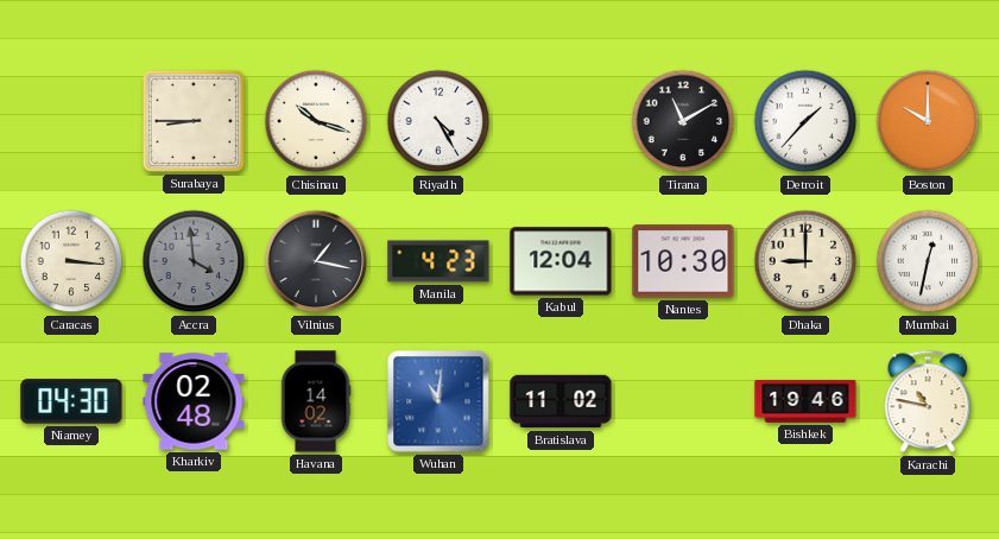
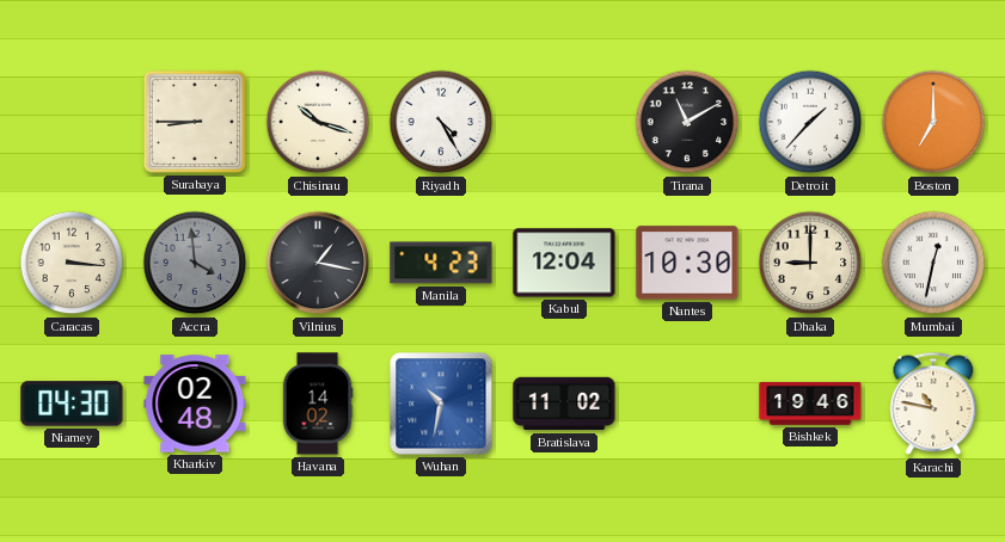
Boston: 10:00 -> 7:00 (933, 122)
Wuhan: 11:01 -> 10:32 (441, 404)
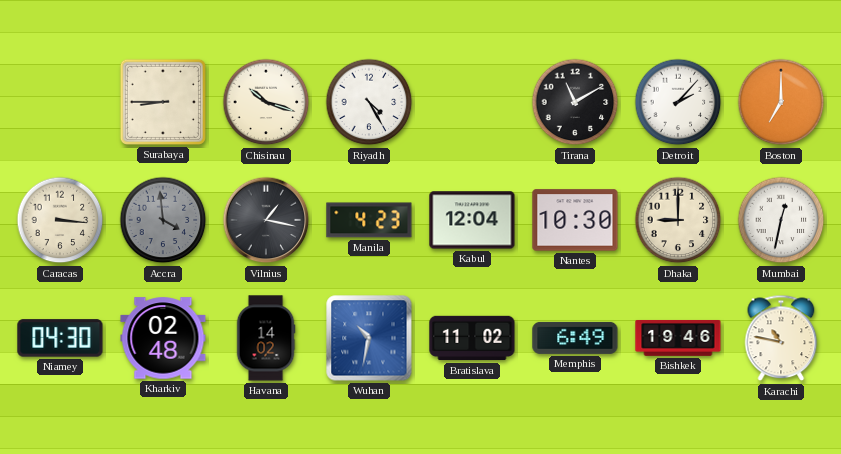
Detroit: 1:37 -> 2:07 (678, 102)
Memphis: none -> 6:49 (575, 338)
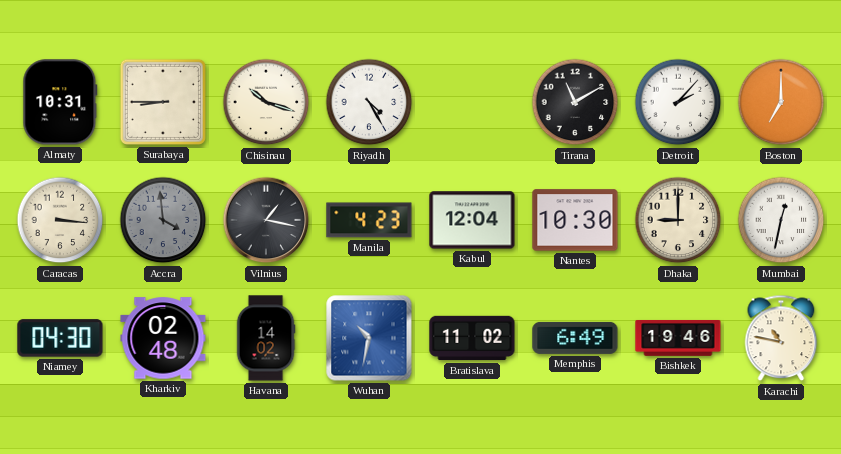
Almaty: none -> 10:31 (60, 102)
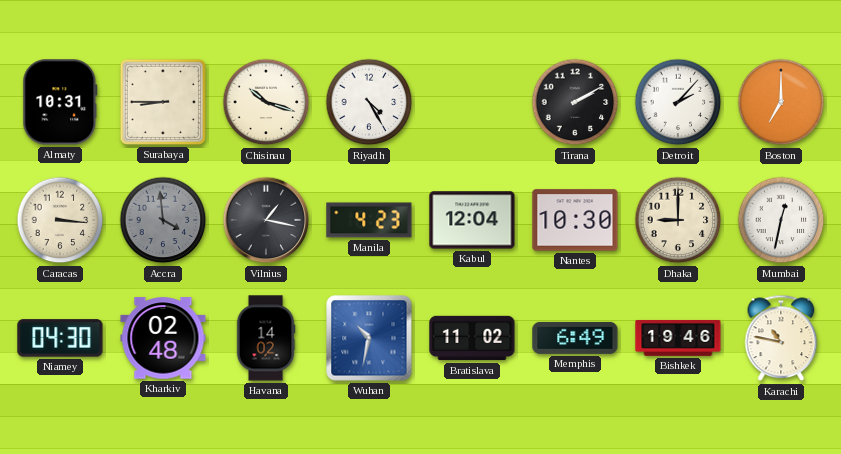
Tirana: 11:10 -> 2:10 (575, 102)
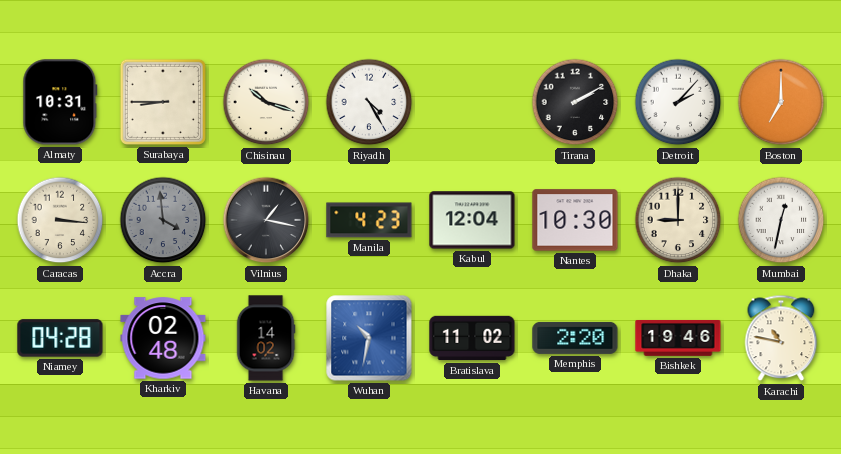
Niamey: 04:30 -> 04:28 (60, 338)
Memphis: 6:49 -> 2:20 (575, 338)
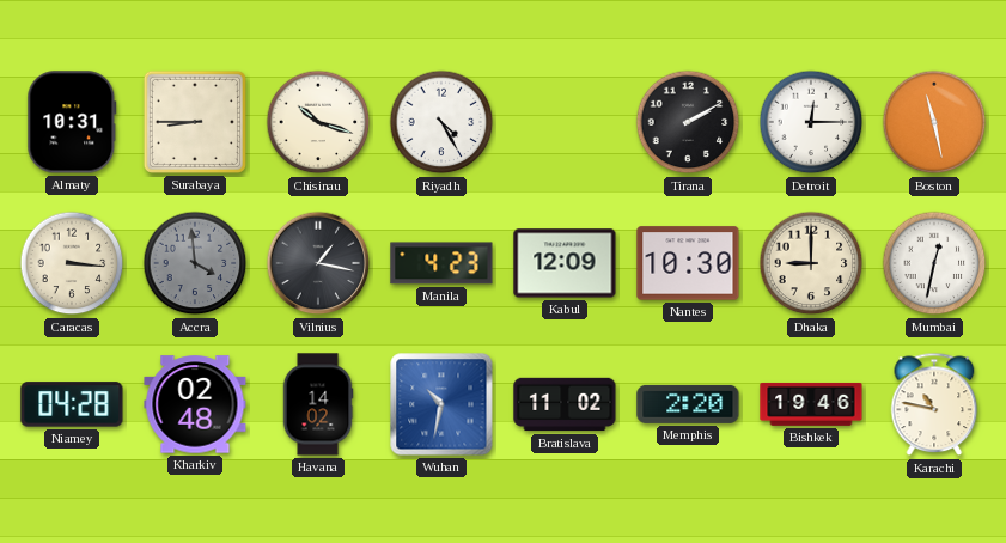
Detroit: 2:07 -> 12:15 (811, 122)
Boston: 7:00 -> 11:28 (934, 122)
Kabul: 12:04 -> 12:09 (565, 263)
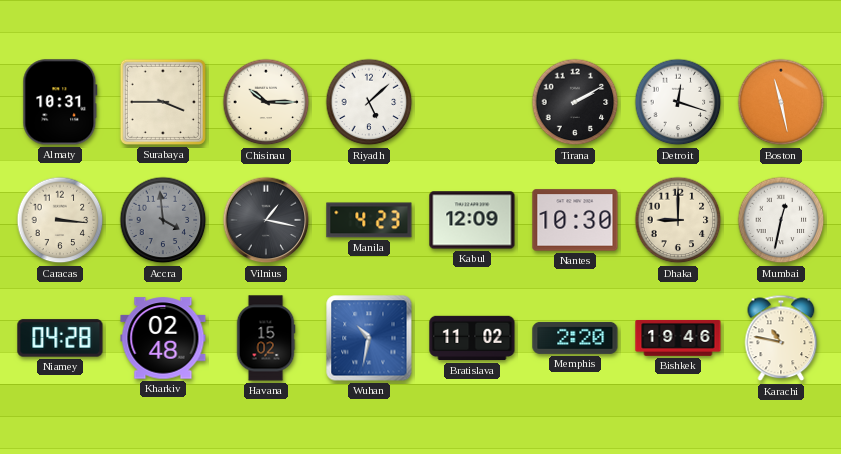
Surabaya: 8:45 -> 3:45 (163, 102)
Chisinau: 10:18 -> 10:15 (266, 102)
Riyadh: 4:25 -> 5:08 (369, 102)
Detroit: 12:15 -> 12:18 (678, 102)
Havana: 14:02 -> 15:02 (266, 338)
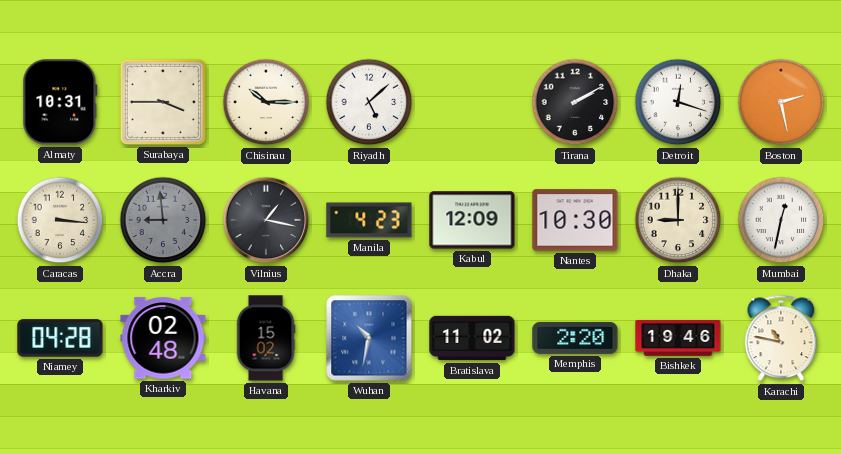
Boston: 11:28 -> 2:28 (781, 102)
Accra: 3:59 -> 8:59 (163, 220)
